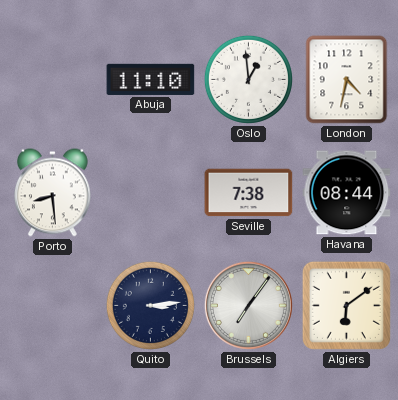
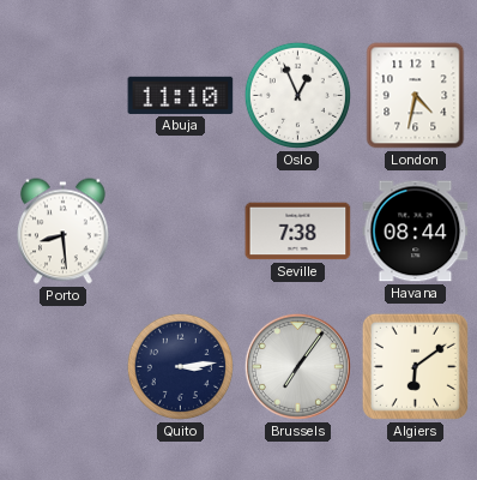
Oslo: 12:59 -> 12:56 (297, 95)
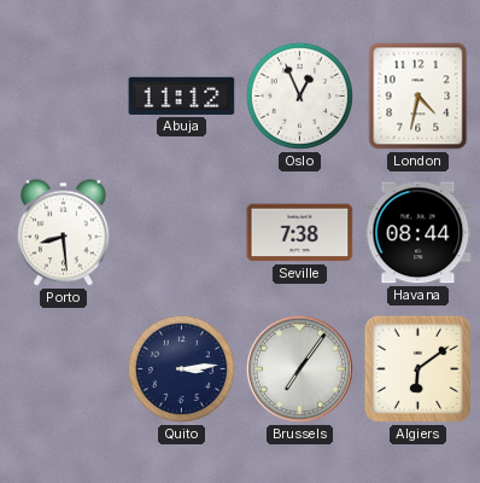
Abuja: 11:10 -> 11:12 (182, 95)
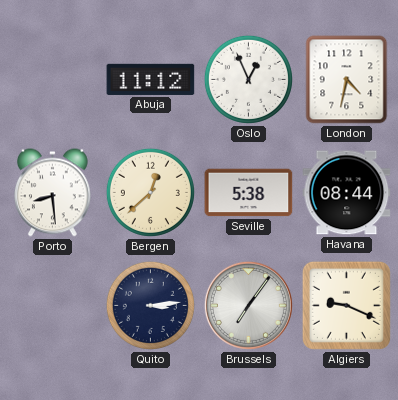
Bergen: none -> 12:38 (150, 192)
Seville: 7:38 -> 5:38 (249, 193)
Algiers: 6:09 -> 9:19 (346, 305)
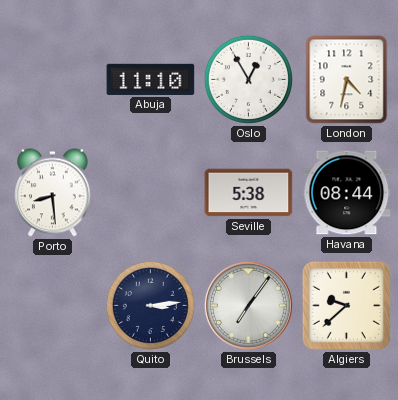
Abuja: 11:12 -> 11:10 (151, 79)
Oslo: 12:56 -> 12:55 (248, 79)
Bergen: 12:38 -> none (150, 192)
Algiers: 9:19 -> 9:38 (346, 305)
